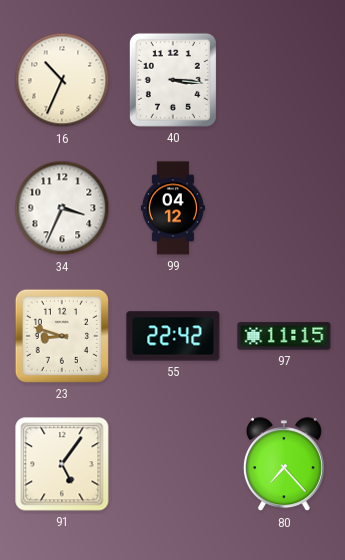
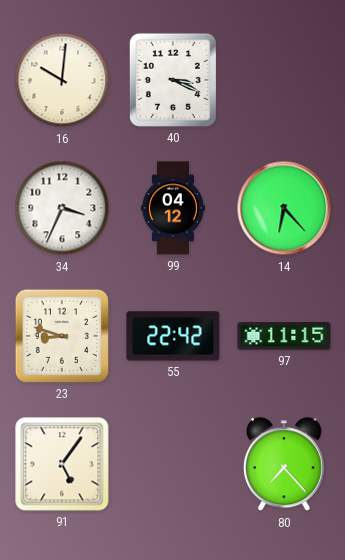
16: 10:34 -> 10:01 (62, 80)
40: 3:16 -> 3:19 (173, 80)
14: none -> 6:23 (284, 208)
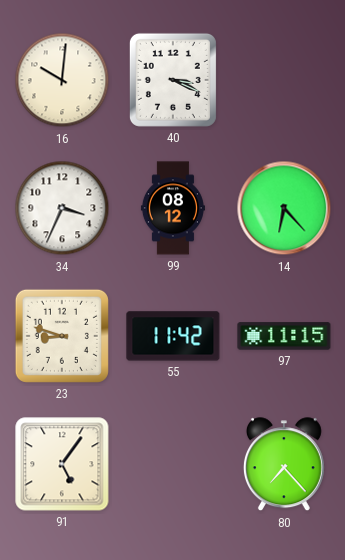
99: 04:12 -> 08:12 (173, 208)
55: 22:42 -> 11:42 (173, 336)
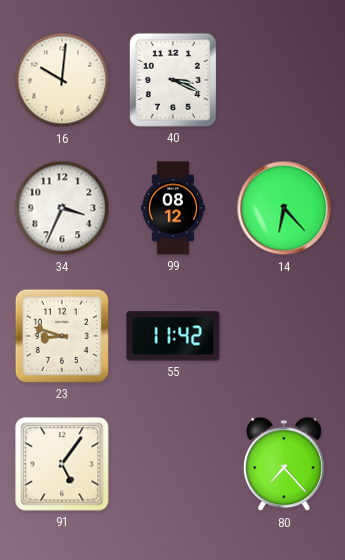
97: 11:15 -> none (284, 336)
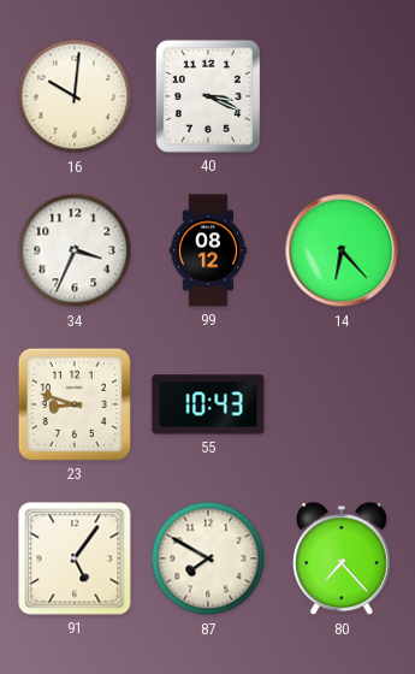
55: 11:42 -> 10:43 (208, 404)
87: none -> 7:50 (208, 558)
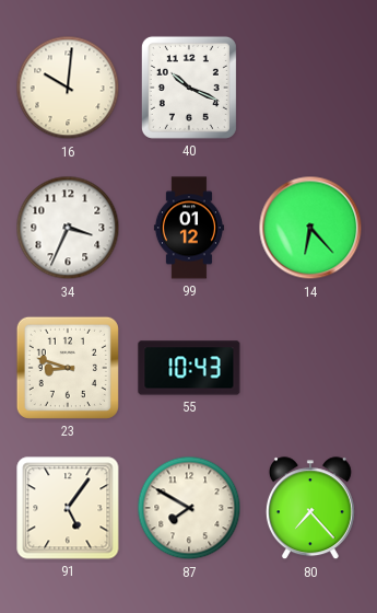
40: 3:19 -> 10:19 (189, 88)
99: 08:12 -> 01:12 (189, 228)
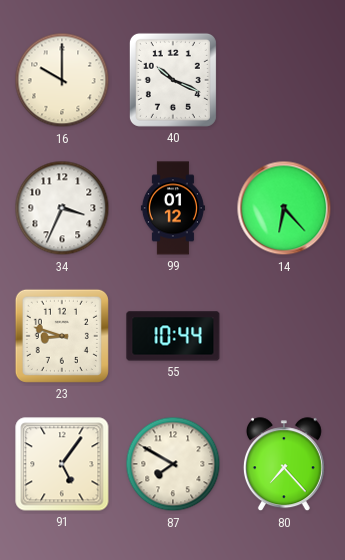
16: 10:01 -> 10:00 (62, 80)
55: 10:43 -> 10:44 (173, 336)
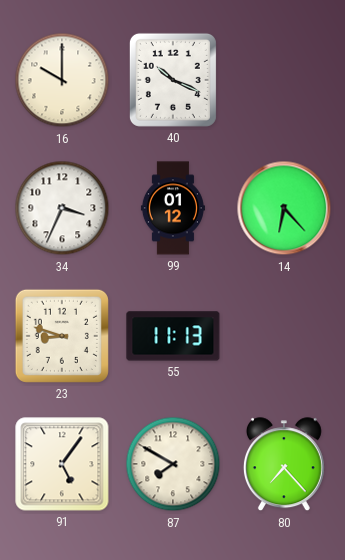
55: 10:44 -> 11:13 (173, 336)
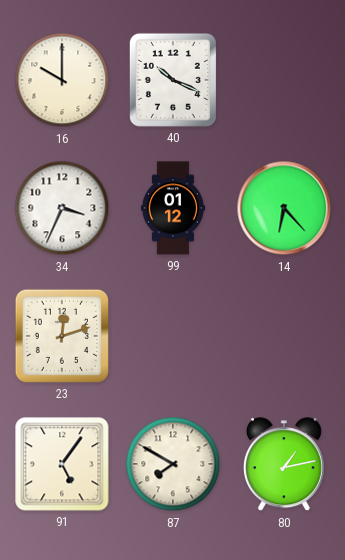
23: 8:48 -> 12:12 (62, 336)
55: 11:13 -> none (173, 336)
80: 7:23 -> 1:13 (284, 465)
